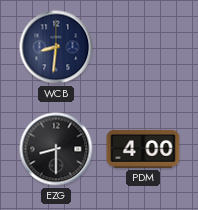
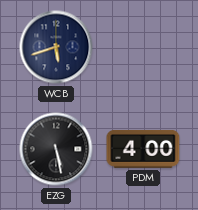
WCB: 8:31 -> 5:42 (56, 47)
EZG: 8:30 -> 5:28 (56, 149)
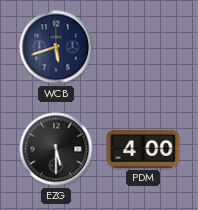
EZG: 5:28 -> 5:30 (56, 149)
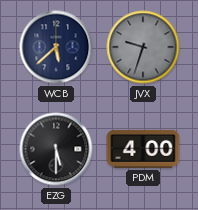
WCB: 5:42 -> 5:38 (56, 47)
JVX: none -> 9:33 (143, 47)
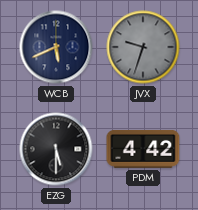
WCB: 5:38 -> 5:41 (56, 47)
PDM: 4:00 -> 4:42 (143, 149)
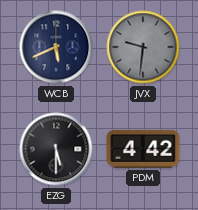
JVX: 9:33 -> 9:31 (143, 47)
